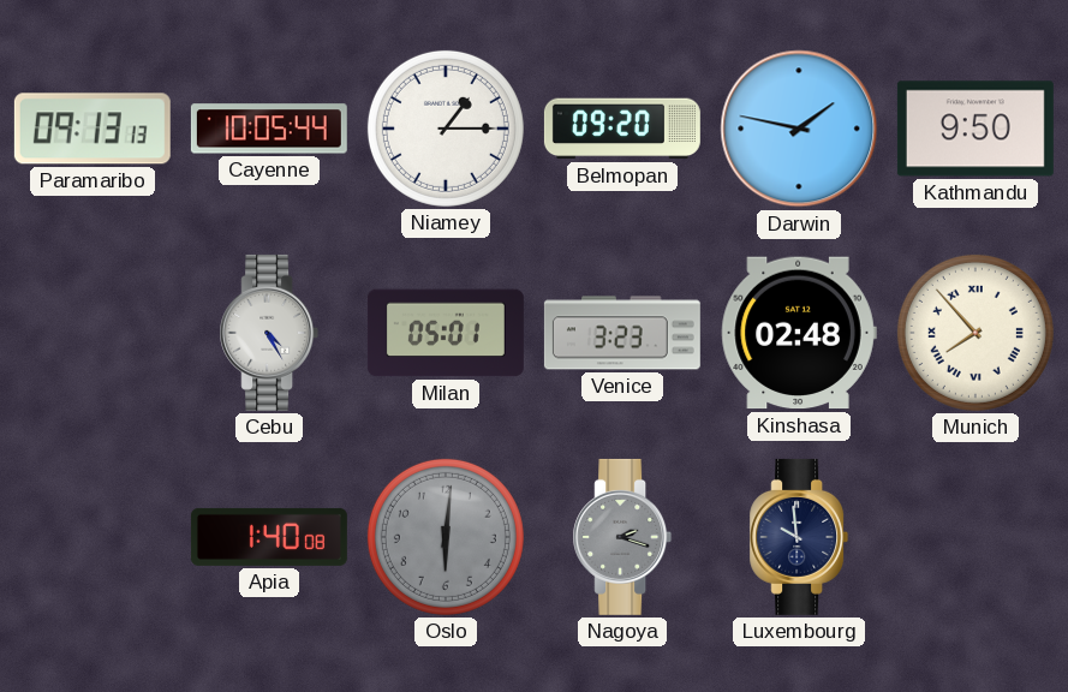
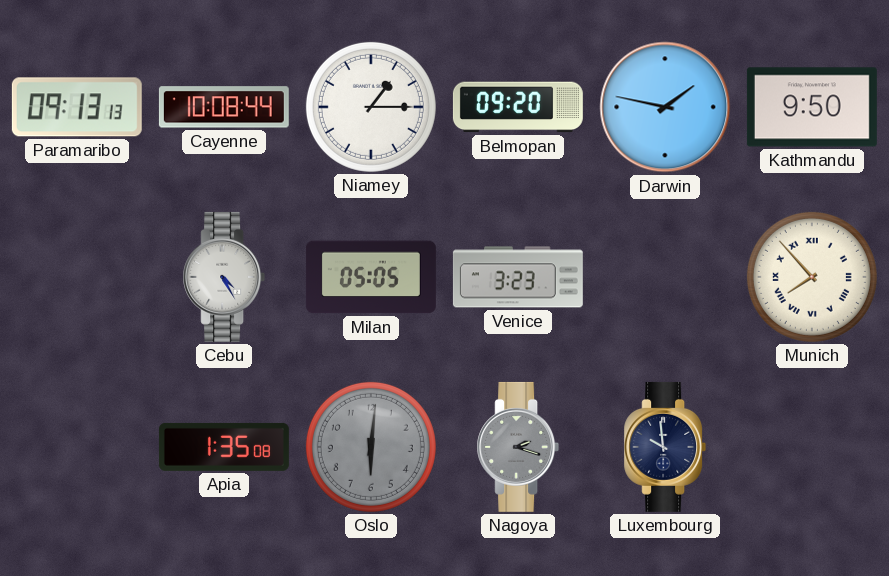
Cayenne: 10:05 -> 10:08 (224, 107)
Milan: 05:01 -> 05:05 (371, 277)
Kinshasa: 02:48 -> none (799, 333)
Apia: 1:40 -> 1:35 (224, 447)
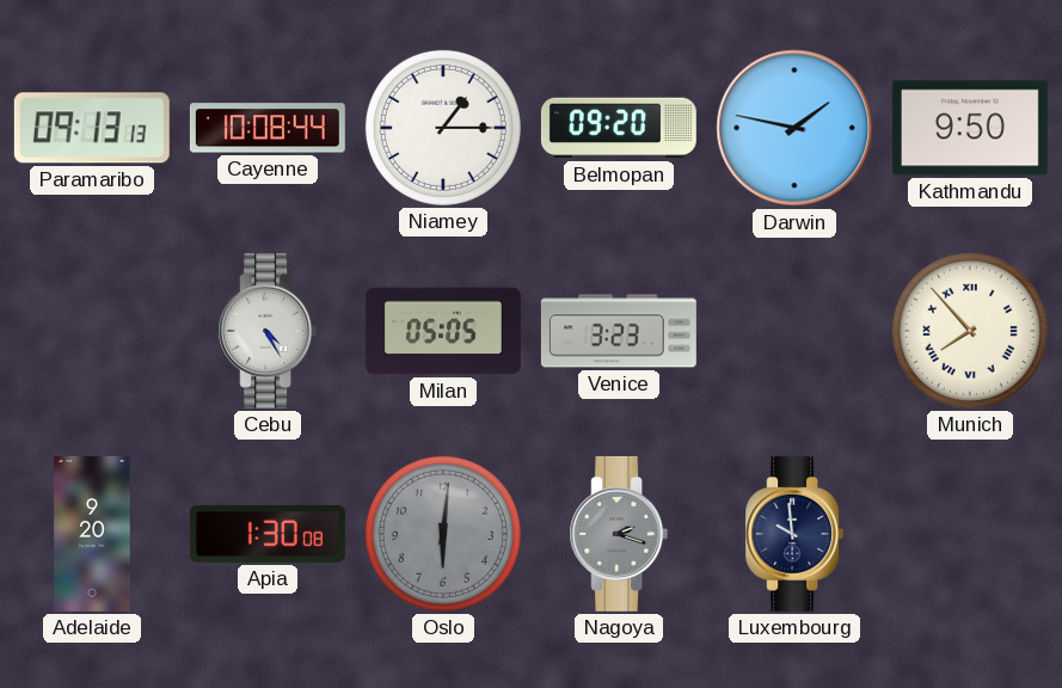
Adelaide: none -> 9:20 (92, 534)
Apia: 1:35 -> 1:30 (268, 534)
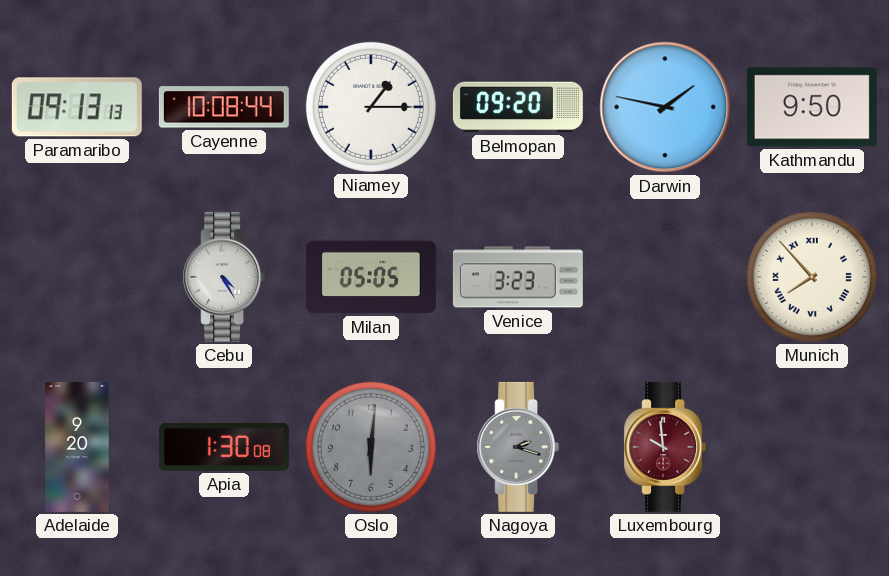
Luxembourg dial: navy -> burgundy (665, 447)
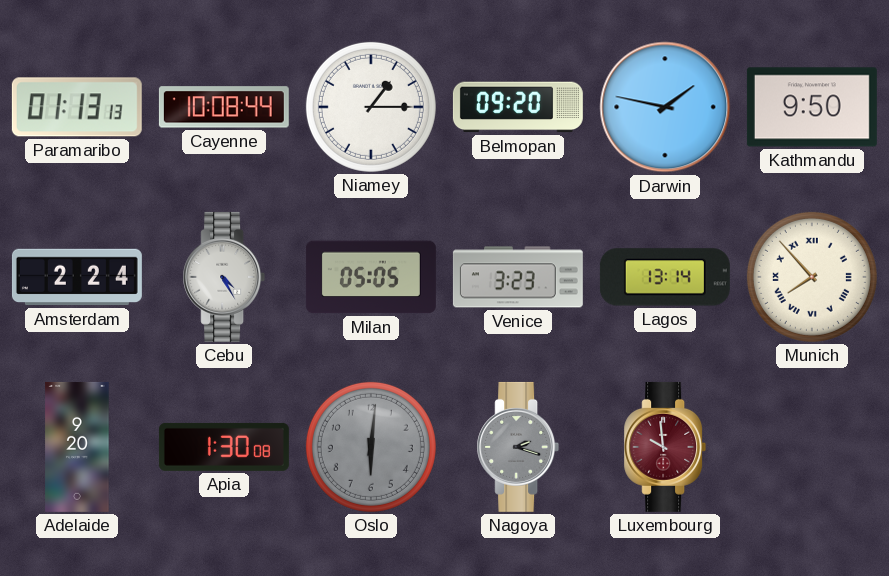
Paramaribo: 09:13 -> 01:13 (77, 107)
Amsterdam: none -> 2:24 (77, 277)
Lagos: none -> 13:14 (665, 277)
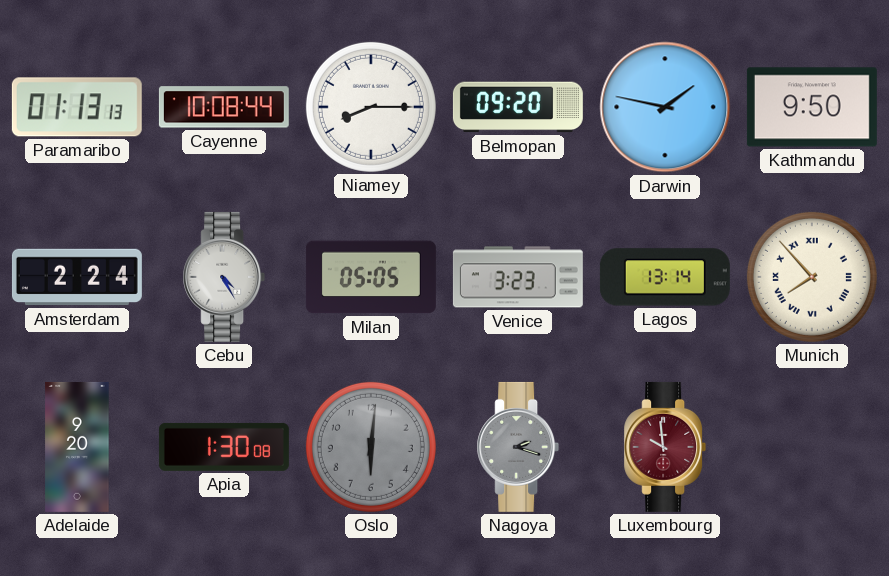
Niamey: 1:15 -> 8:15 (371, 107)
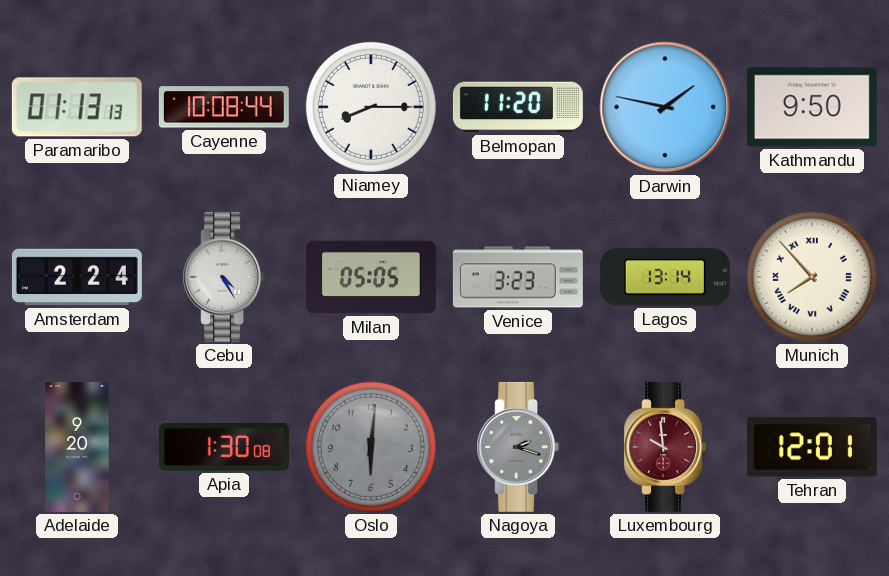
Belmopan: 09:20 -> 11:20 (518, 107)
Tehran: none -> 12:01 (812, 447)
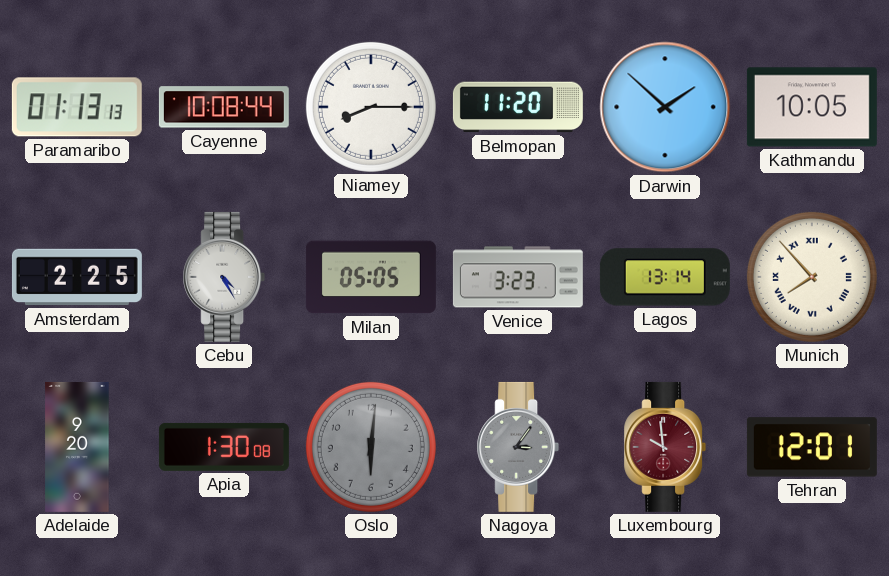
Darwin: 1:47 -> 1:52 (665, 107)
Kathmandu: 9:50 -> 10:05 (812, 107)
Amsterdam: 2:24 -> 2:25 (77, 277)
Nagoya: 2:18 -> 3:06 (518, 447)
